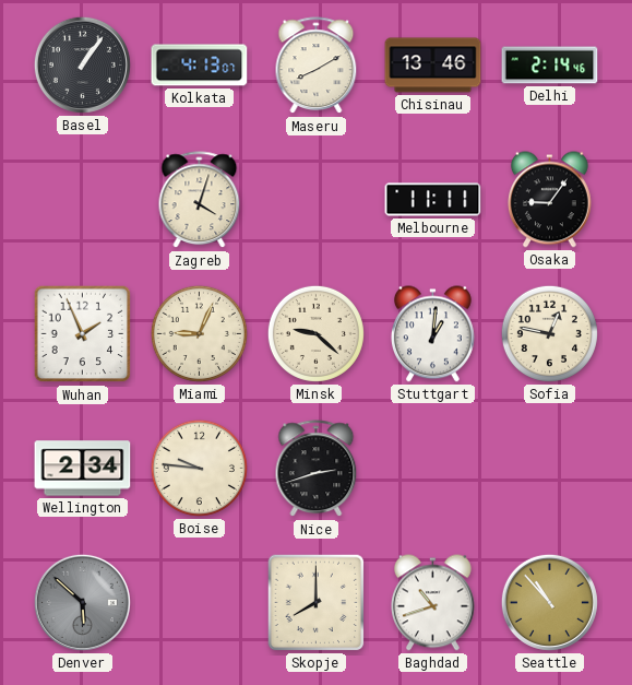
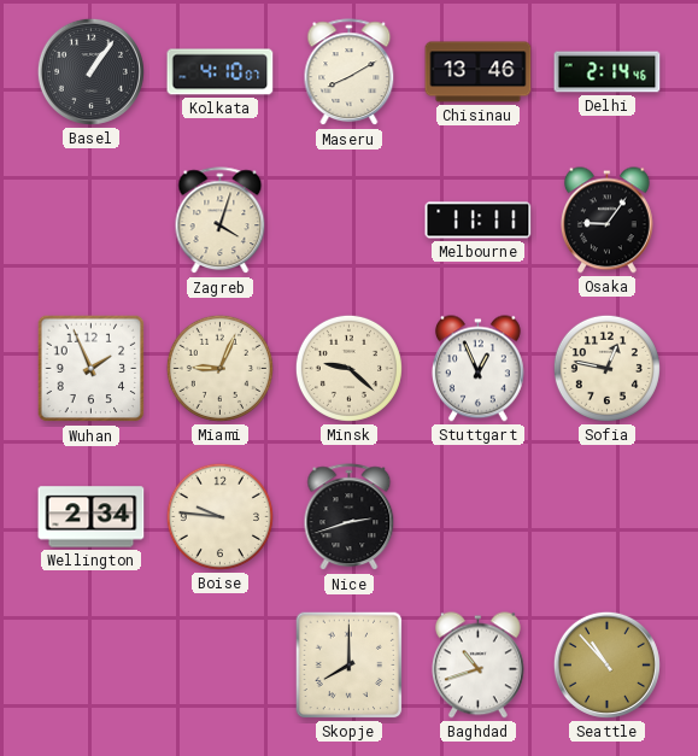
Kolkata: 4:13 -> 4:10 (221, 72)
Stuttgart: 1:01 -> 12:56 (477, 369)
Denver: 5:52 -> none (82, 602)
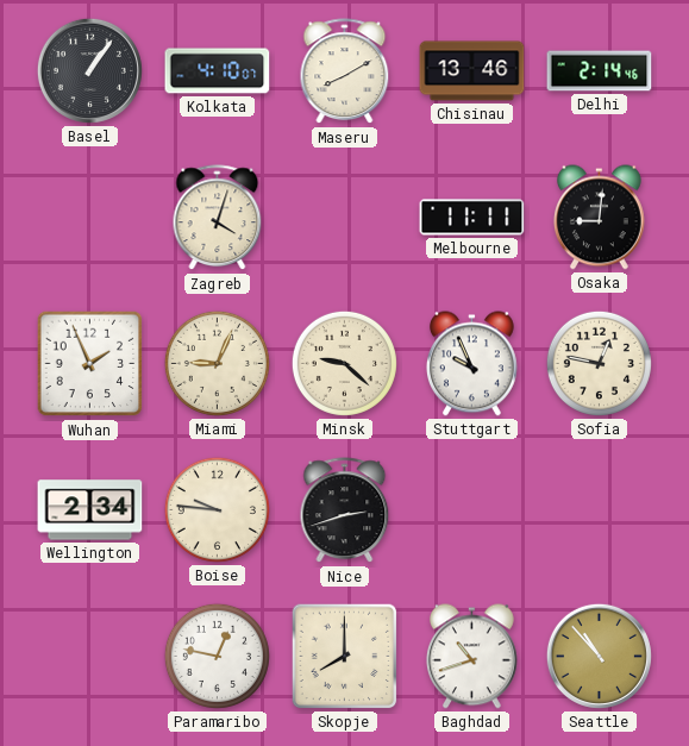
Osaka: 9:06 -> 9:01 (599, 218)
Stuttgart: 12:56 -> 9:56 (471, 364)
Paramaribo: none -> 12:47 (217, 656)
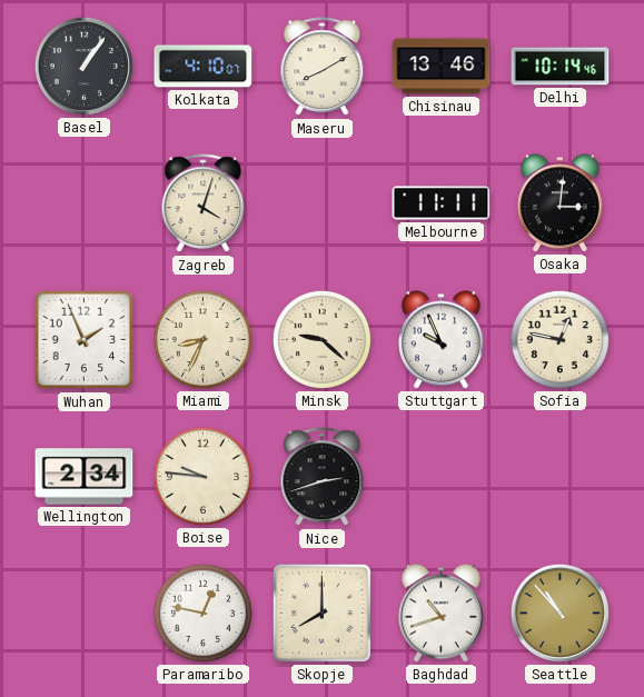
Delhi: 2:14 -> 10:14 (561, 67)
Osaka: 9:01 -> 3:01 (559, 203)
Miami: 9:04 -> 8:34 (202, 339)
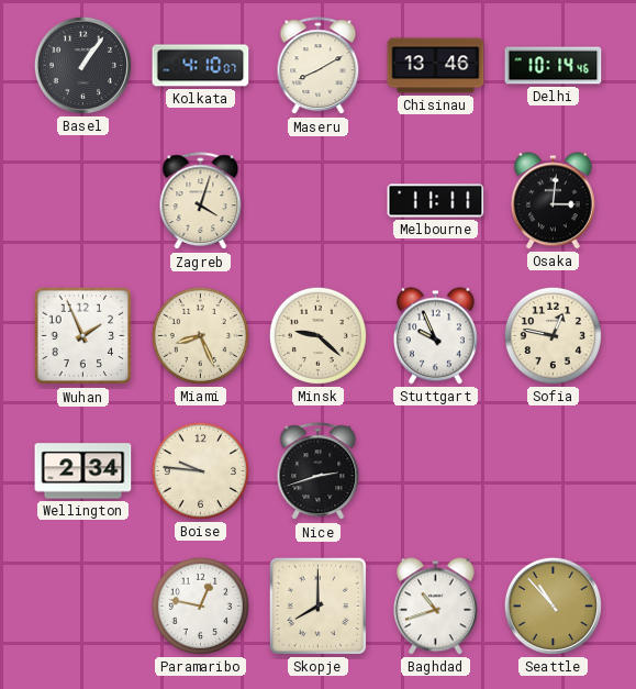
Miami: 8:34 -> 8:26 (200, 335)
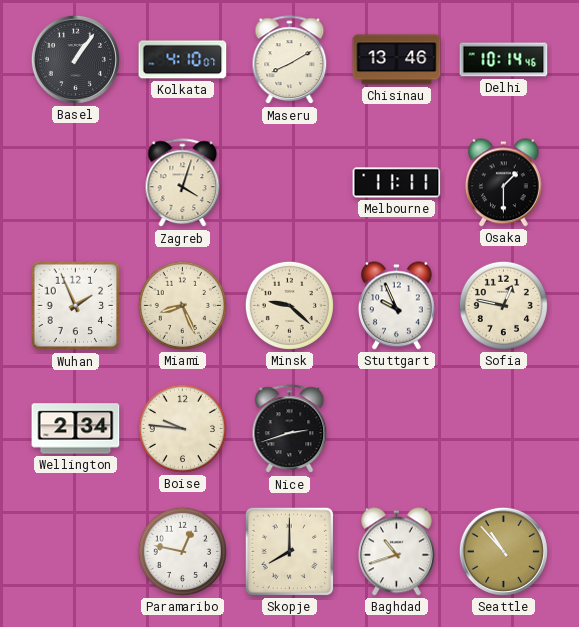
Osaka: 3:01 -> 1:30 (503, 183)
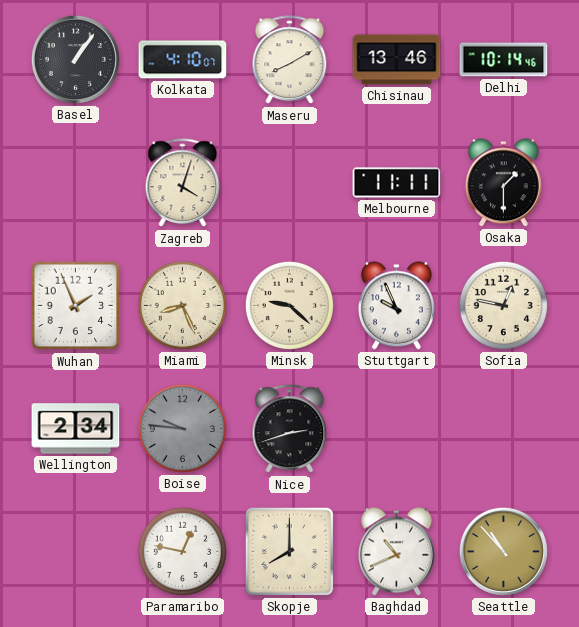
Boise dial: cream -> grey (182, 428)
Baghdad: 10:42 -> 10:41 (396, 552)
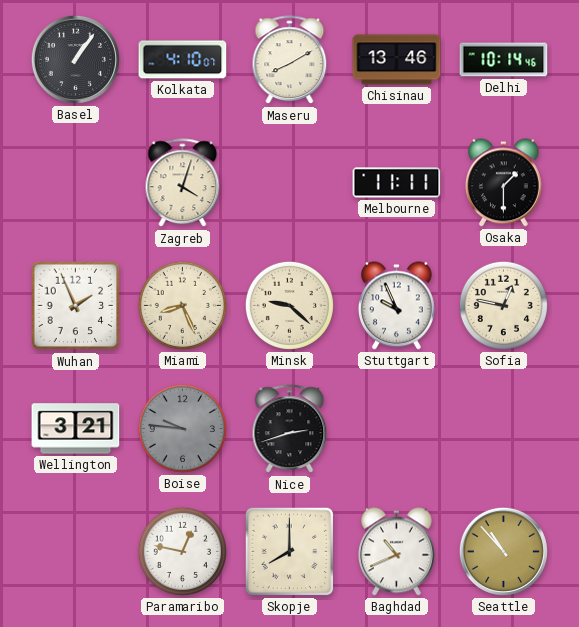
Wellington: 2:34 -> 3:21 (76, 429)
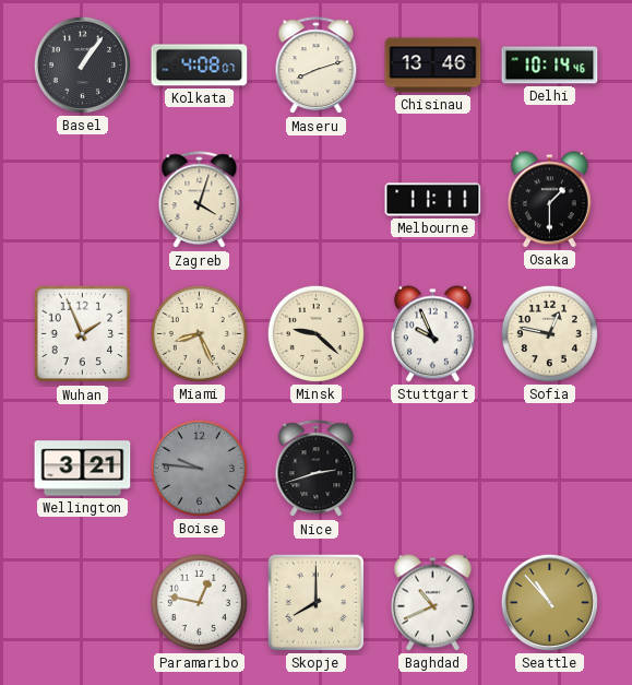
Kolkata: 4:10 -> 4:08 (200, 66)
Maseru: 8:10 -> 8:12 (317, 66)
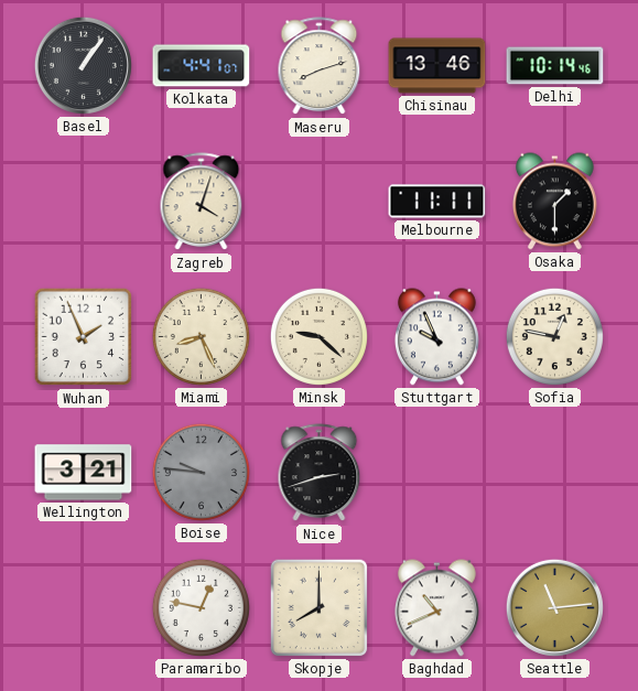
Kolkata: 4:08 -> 4:41 (202, 66)
Seattle: 10:53 -> 11:14 (554, 607)
